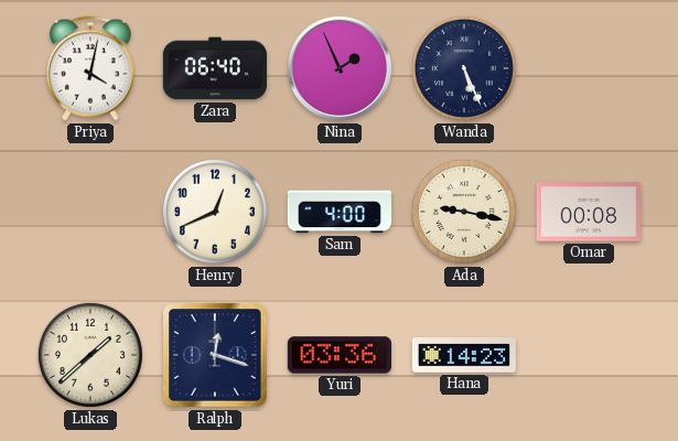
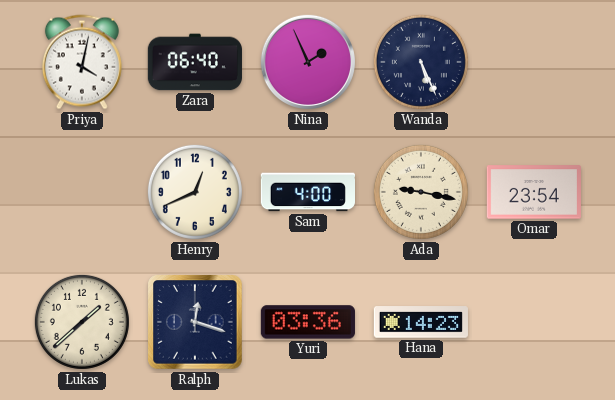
Omar: 00:08 -> 23:54 (534, 192)
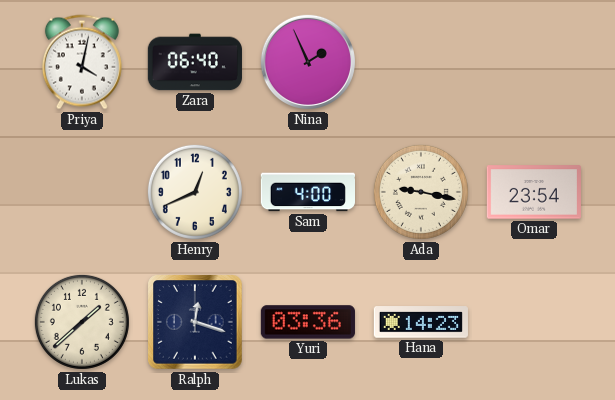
Wanda: 5:26 -> none (421, 62)
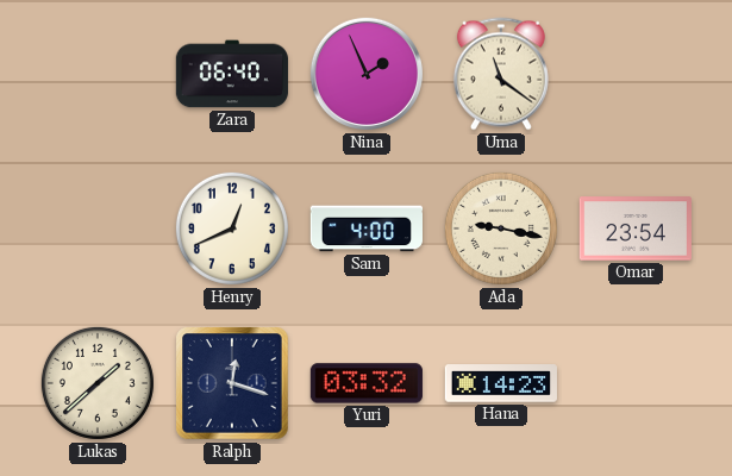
Priya: 4:02 -> none (82, 62)
Uma: none -> 11:21 (501, 74)
Yuri: 03:36 -> 03:32 (367, 383)
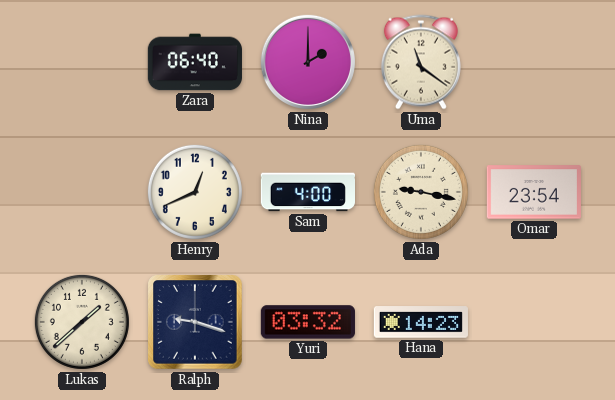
Nina: 1:56 -> 2:00 (308, 62)
Ralph: 12:18 -> 9:18 (195, 322)
